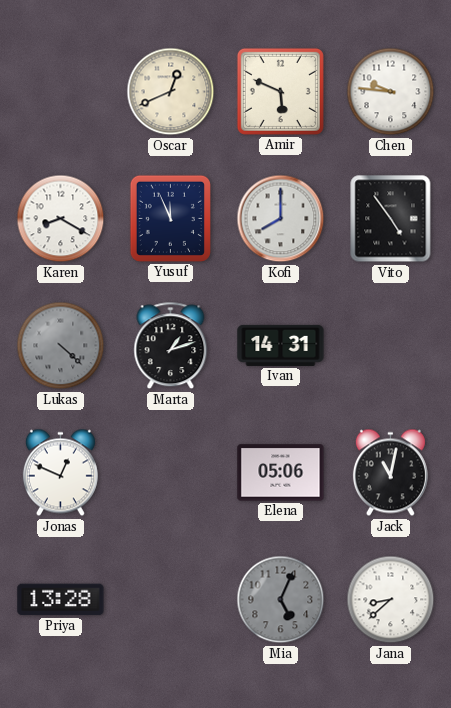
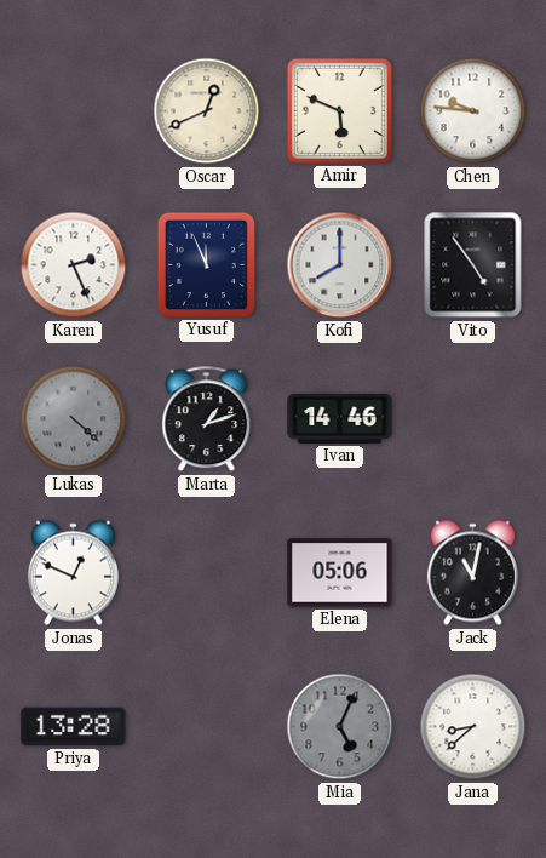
Karen: 8:20 -> 2:26 (74, 265)
Ivan: 14:31 -> 14:46 (340, 418)
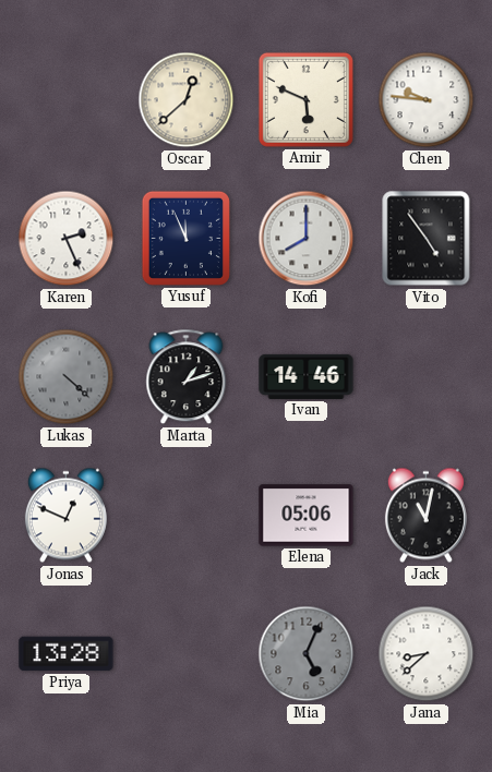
Oscar: 12:41 -> 12:38 (187, 100)
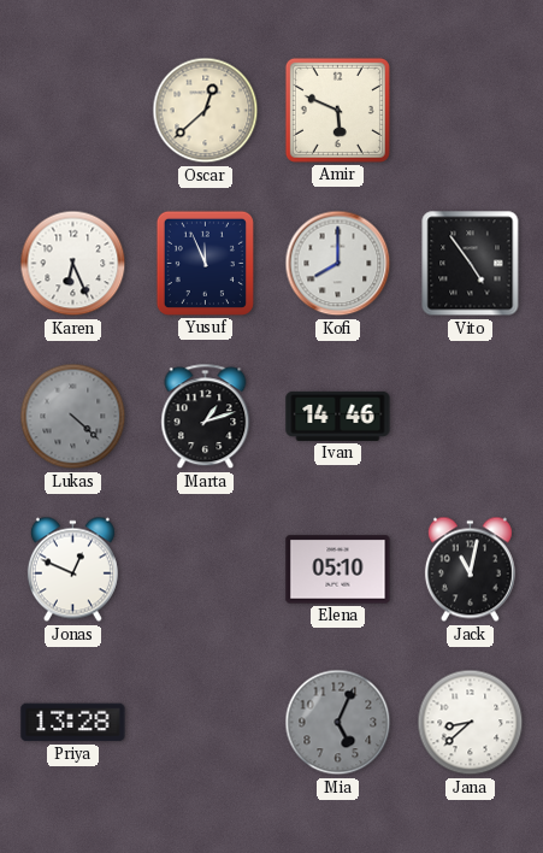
Chen: 9:46 -> none (427, 100)
Karen: 2:26 -> 6:26 (73, 264)
Elena: 05:06 -> 05:10 (338, 570)
